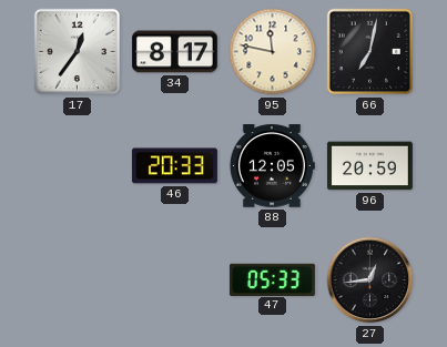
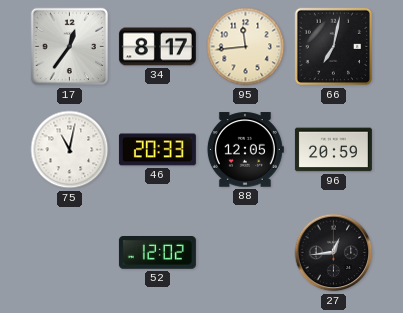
95: 11:47 -> 11:44 (246, 47)
75: none -> 11:02 (70, 150)
52: none -> 12:02 (157, 253)
47: 05:33 -> none (272, 279)
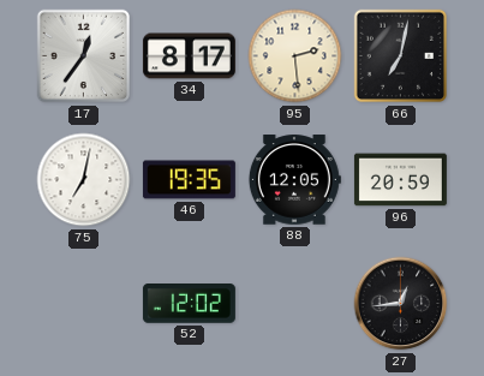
95: 11:44 -> 2:29 (295, 56)
75: 11:02 -> 7:02 (84, 180)
46: 20:33 -> 19:35 (189, 180)
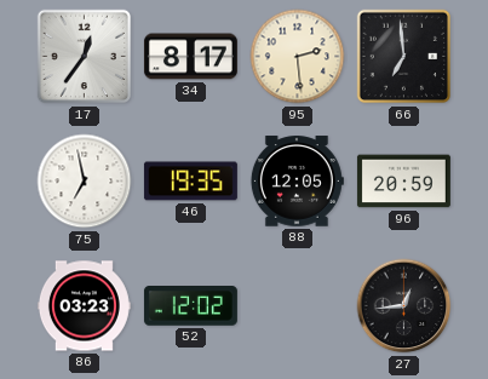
66: 7:02 -> 6:59 (404, 57)
75: 7:02 -> 6:58 (85, 182)
86: none -> 03:23 (84, 306)
